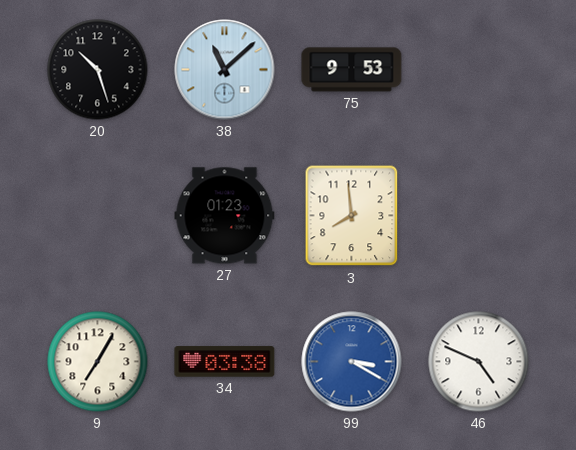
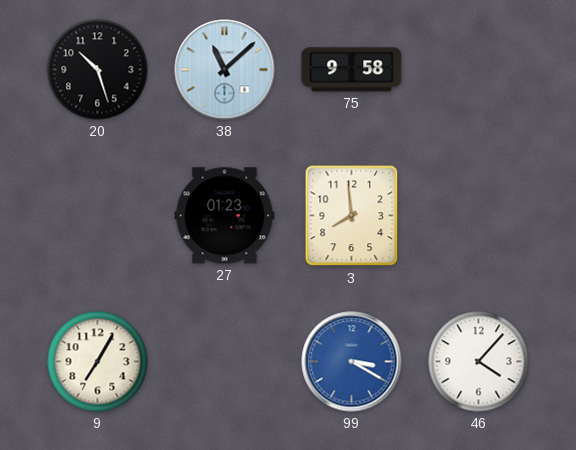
75: 9:53 -> 9:58 (352, 70)
34: 03:38 -> none (225, 362)
46: 4:49 -> 4:07 (479, 362)
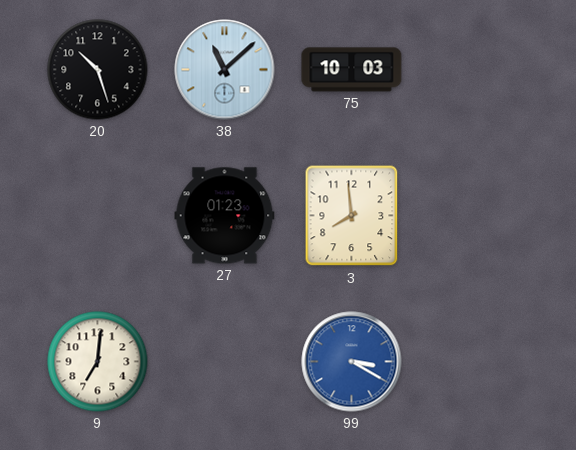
75: 9:58 -> 10:03 (352, 70)
9: 7:05 -> 7:01 (98, 362)
46: 4:07 -> none (479, 362)
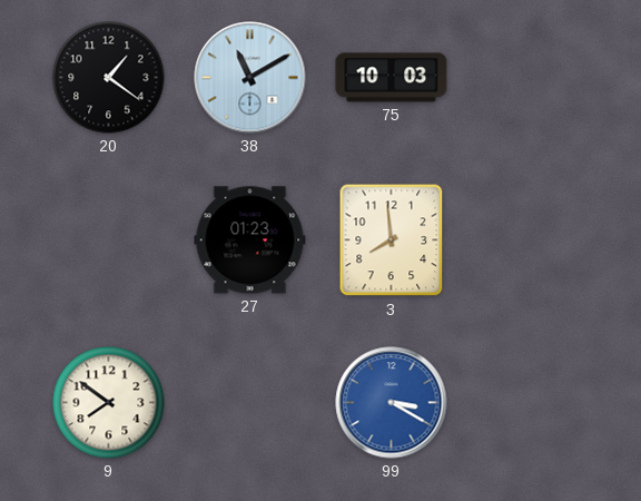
20: 10:27 -> 1:21 (109, 78)
38: 11:08 -> 11:10 (250, 78)
9: 7:01 -> 7:51 (109, 403)
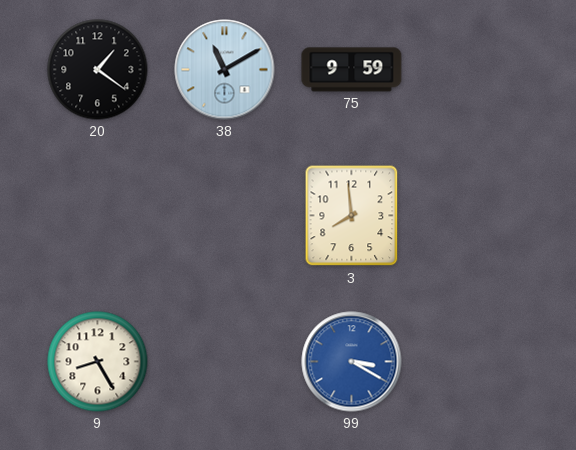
75: 10:03 -> 9:59 (352, 70)
27: 01:23 -> none (250, 240)
9: 7:51 -> 8:25 (98, 362)
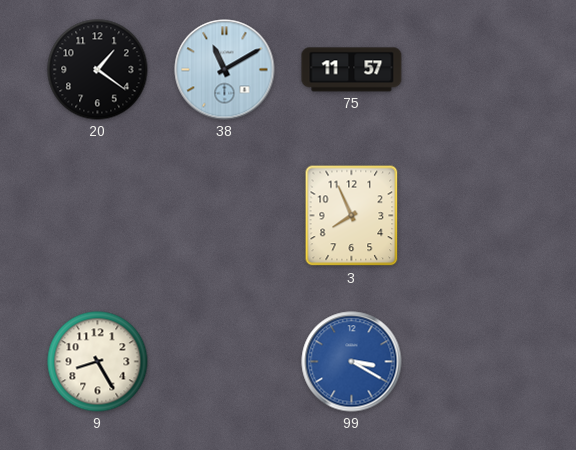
75: 9:59 -> 11:57 (352, 70)
3: 7:59 -> 7:56 (352, 216)
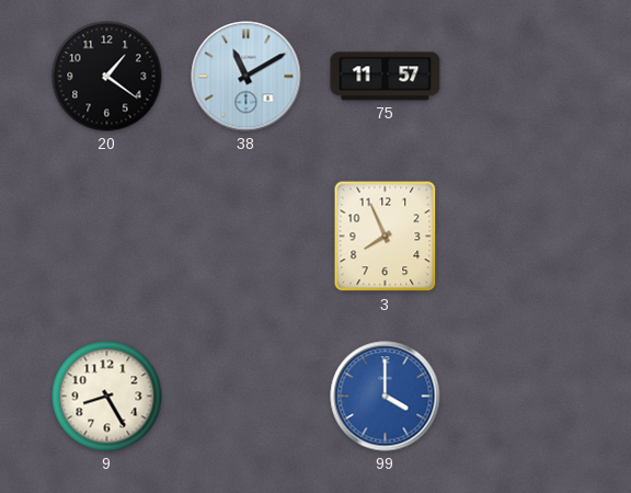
99: 3:20 -> 4:00 (386, 397)
